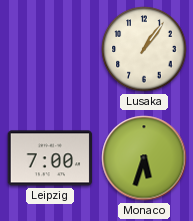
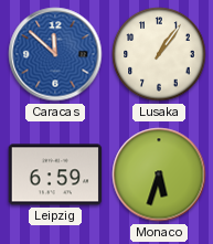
Caracas: none -> 11:52 (55, 54)
Leipzig: 7:00 -> 6:59 (55, 174)
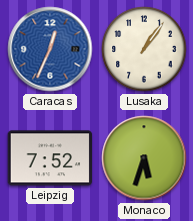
Caracas: 11:52 -> 12:34 (50, 49)
Leipzig: 6:59 -> 7:52 (50, 158)
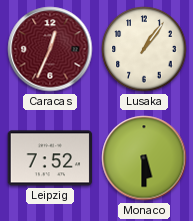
Caracas dial: blue -> burgundy (50, 49)
Monaco: 5:33 -> 5:30 (144, 158)
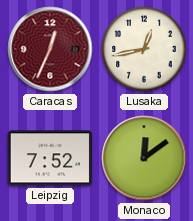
Lusaka: 1:06 -> 12:43 (144, 49)
Monaco: 5:30 -> 12:09 (144, 158)
